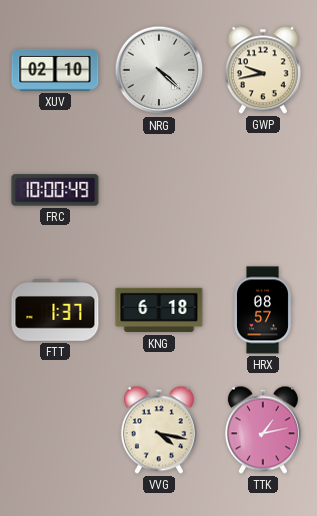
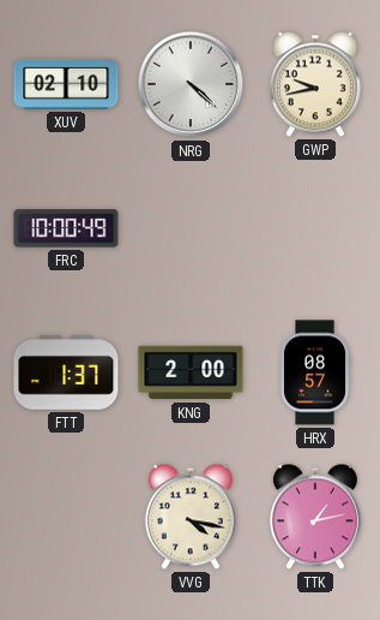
KNG: 6:18 -> 2:00 (191, 372)
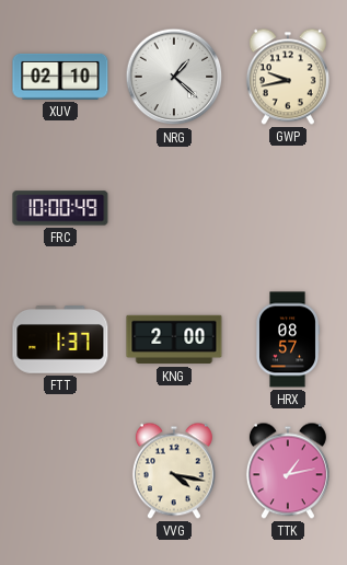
NRG: 4:22 -> 1:22 (174, 77)
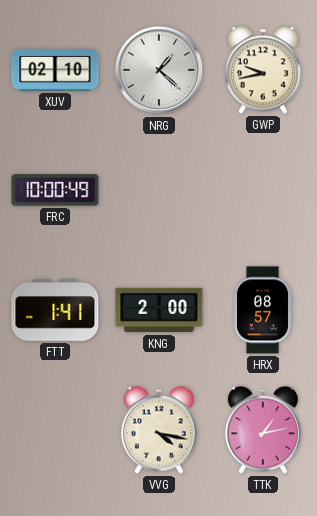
FTT: 1:37 -> 1:41 (55, 310)
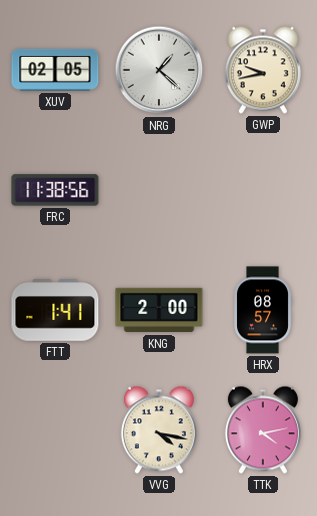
XUV: 02:10 -> 02:05 (55, 70)
FRC: 10:00 -> 11:38 (55, 190)
TTK: 1:13 -> 4:13 (263, 430)
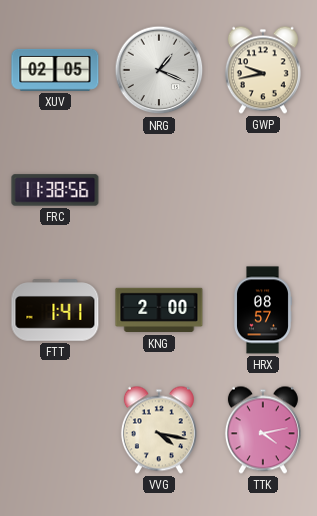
NRG: 1:22 -> 1:19 (159, 70)
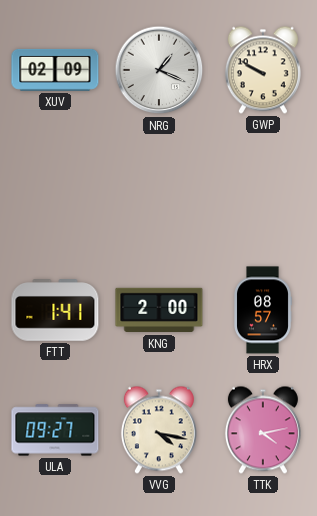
XUV: 02:05 -> 02:09 (55, 70)
GWP: 9:43 -> 9:50 (263, 70)
FRC: 11:38 -> none (55, 190)
ULA: none -> 09:27 (55, 430)
